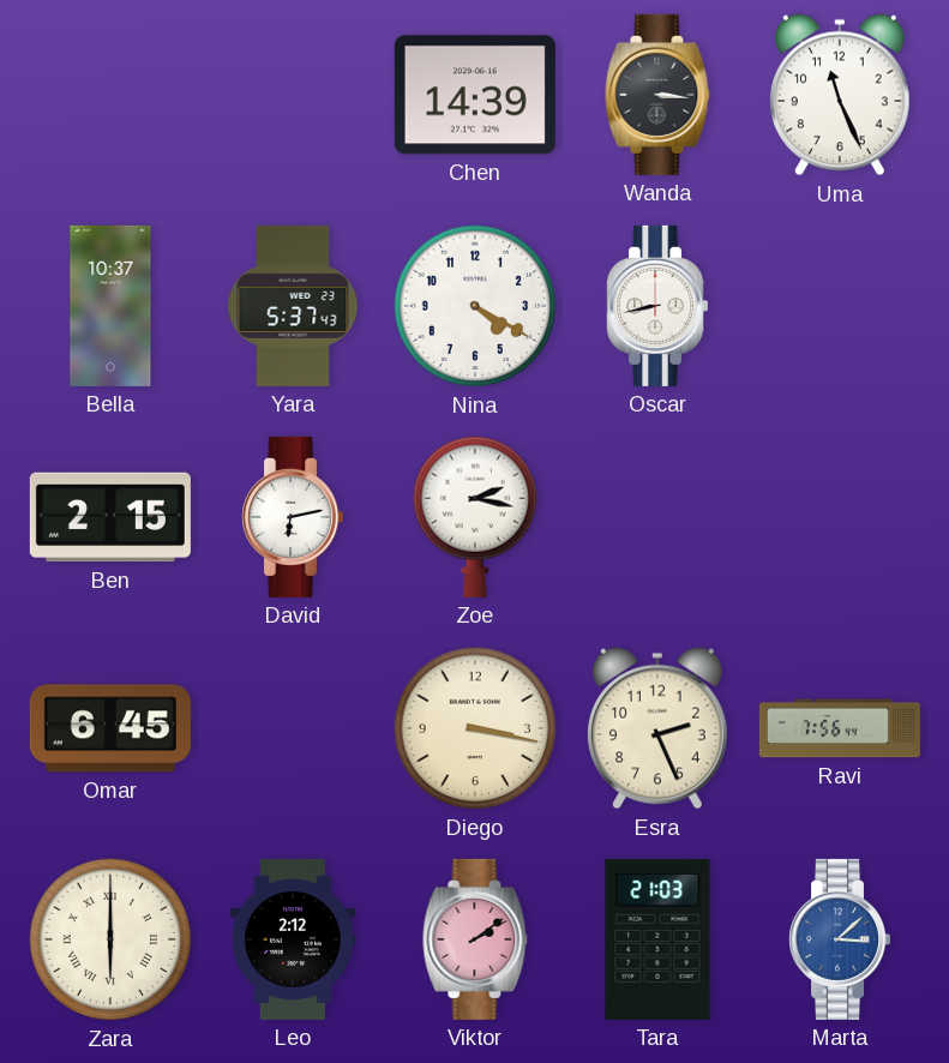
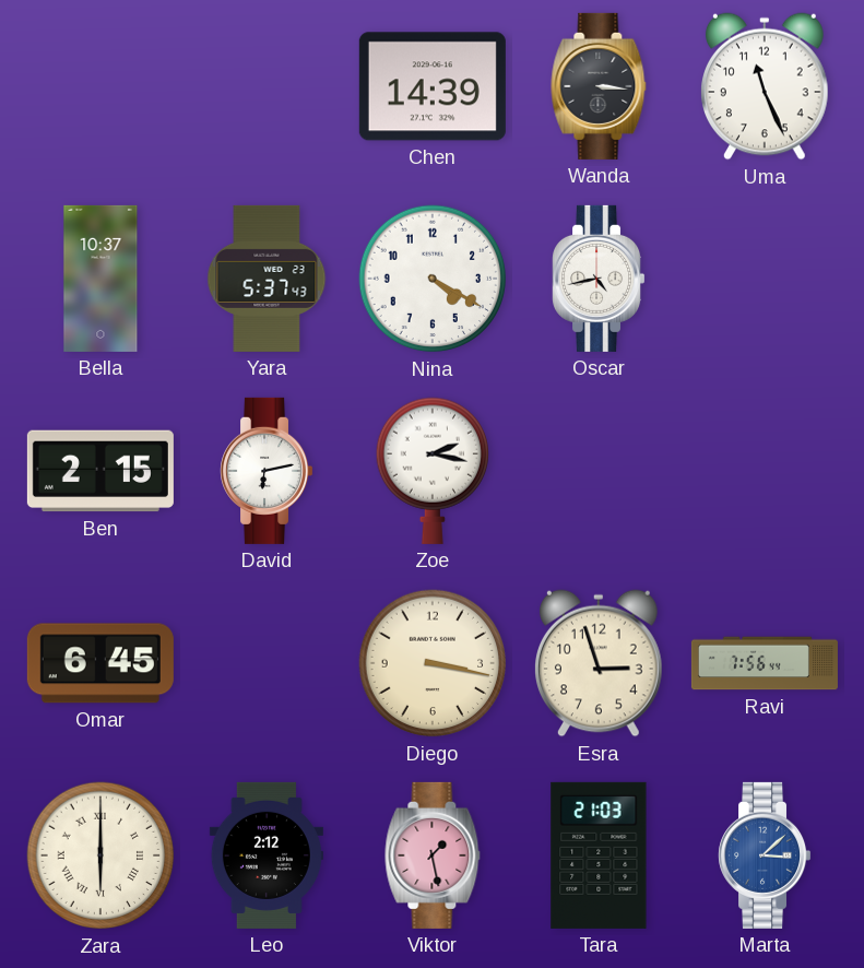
Oscar: 8:43 -> 4:43 (599, 279)
Esra: 2:26 -> 2:57 (600, 663)
Viktor: 2:09 -> 1:28 (433, 855)
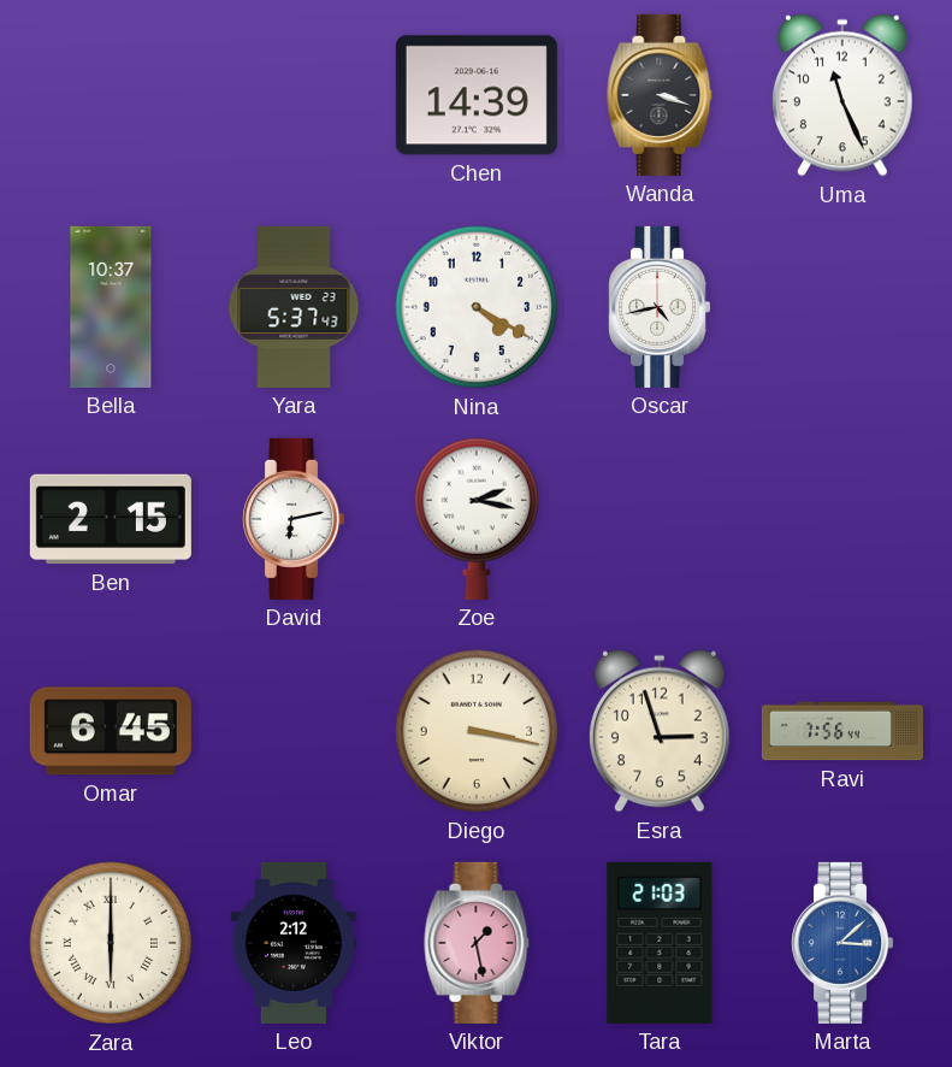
Wanda: 3:16 -> 3:18 (660, 95)
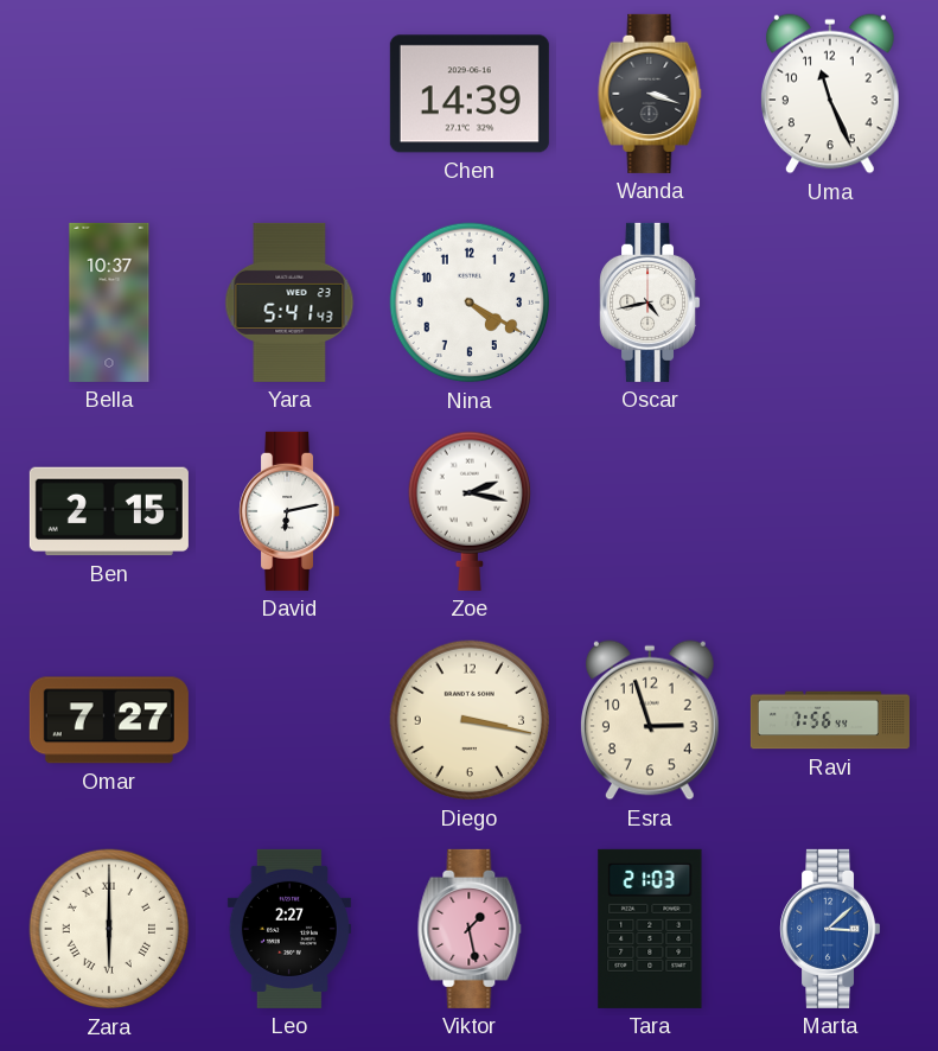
Yara: 5:37 -> 5:41 (289, 302)
Omar: 6:45 -> 7:27 (109, 720)
Leo: 2:12 -> 2:27 (289, 929)
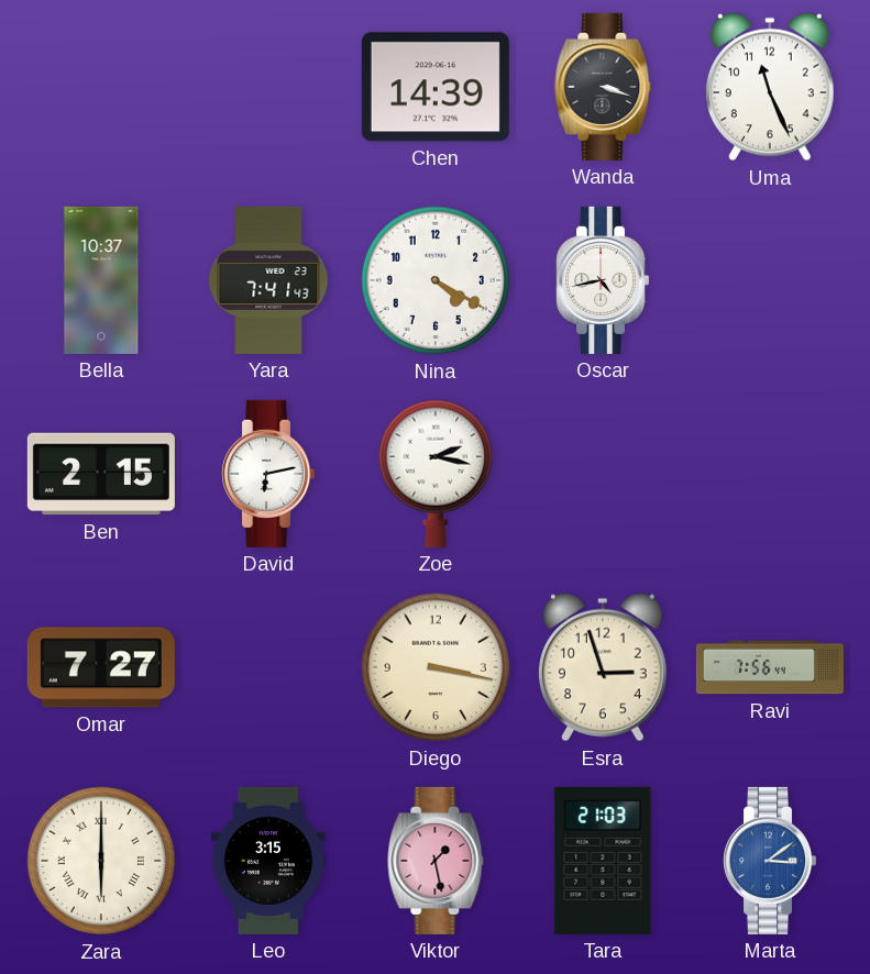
Yara: 5:41 -> 7:41 (268, 280)
Leo: 2:27 -> 3:15 (268, 861)
Marta: 3:08 -> 3:09 (770, 861)
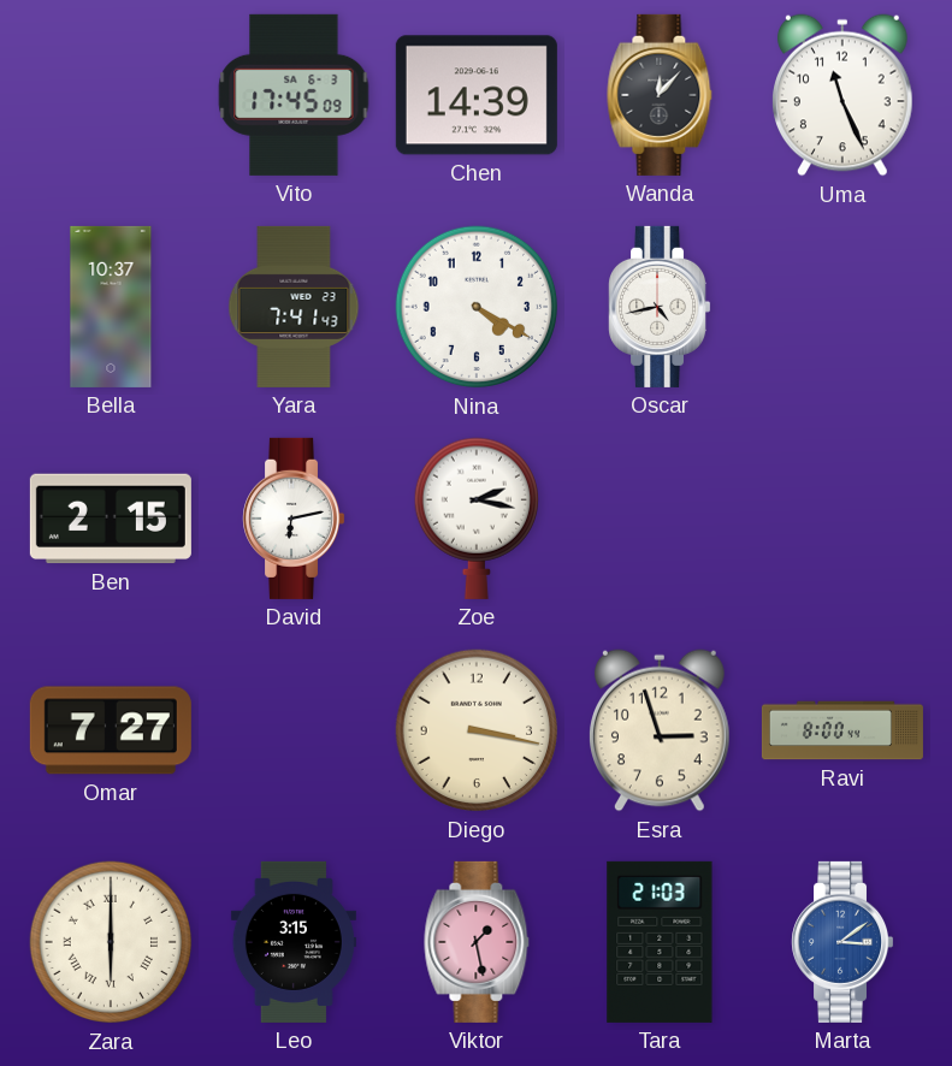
Vito: none -> 17:45 (294, 95)
Wanda: 3:18 -> 12:07 (660, 95)
Ravi: 7:56 -> 8:00 (842, 730)
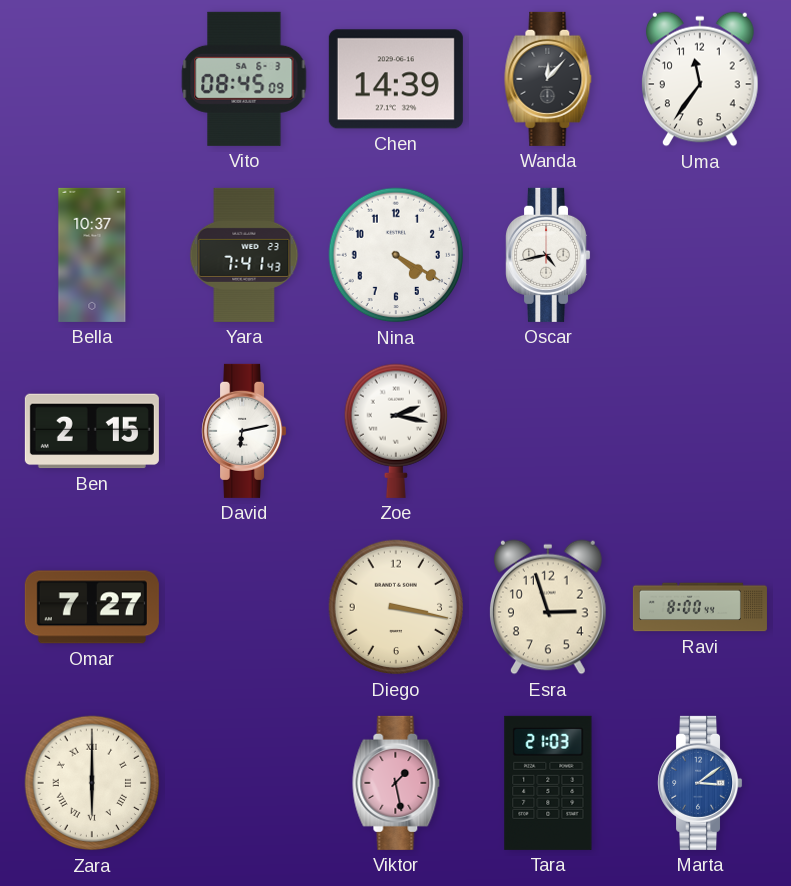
Vito: 17:45 -> 08:45 (244, 79)
Uma: 11:26 -> 11:36 (701, 79)
Leo: 3:15 -> none (294, 942)
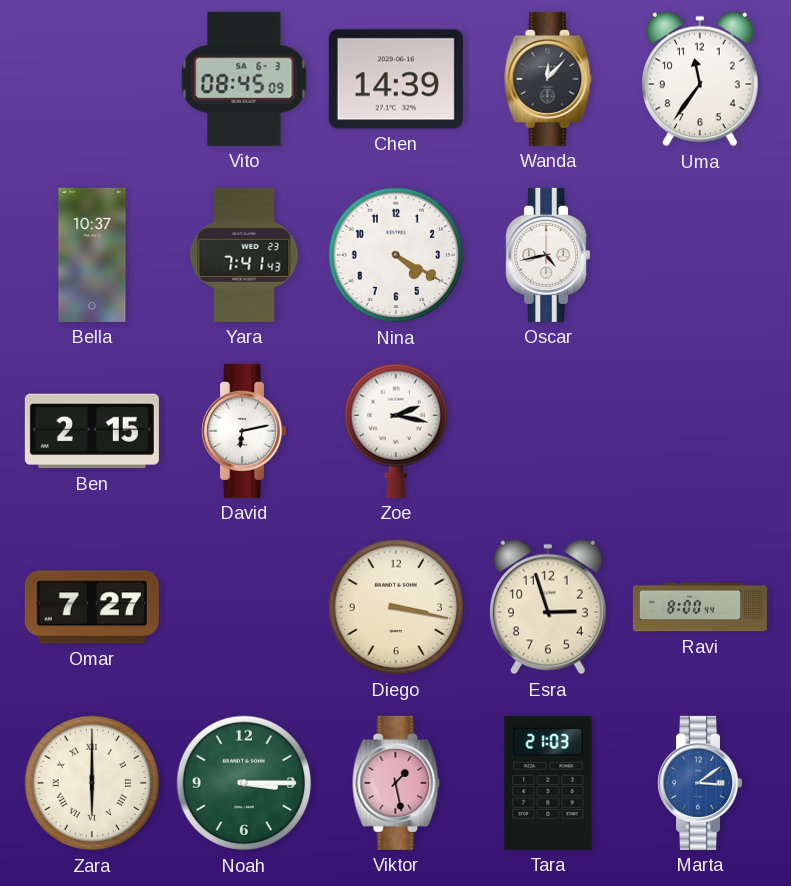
Noah: none -> 3:15 (244, 783)
